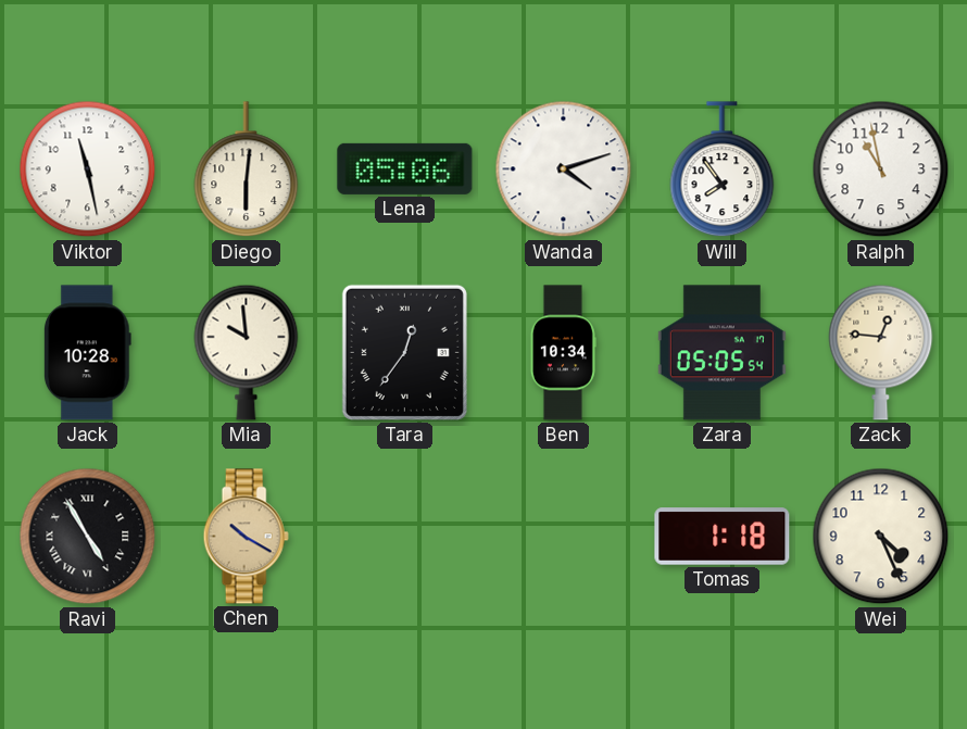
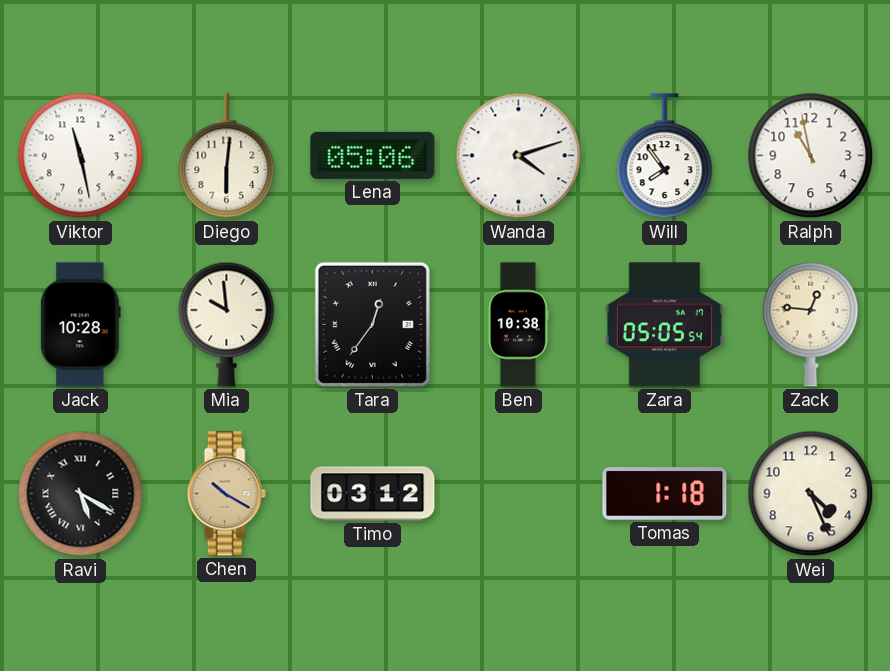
Ben: 10:34 -> 10:38 (518, 325)
Ravi: 4:55 -> 5:20 (81, 494)
Timo: none -> 03:12 (373, 494)
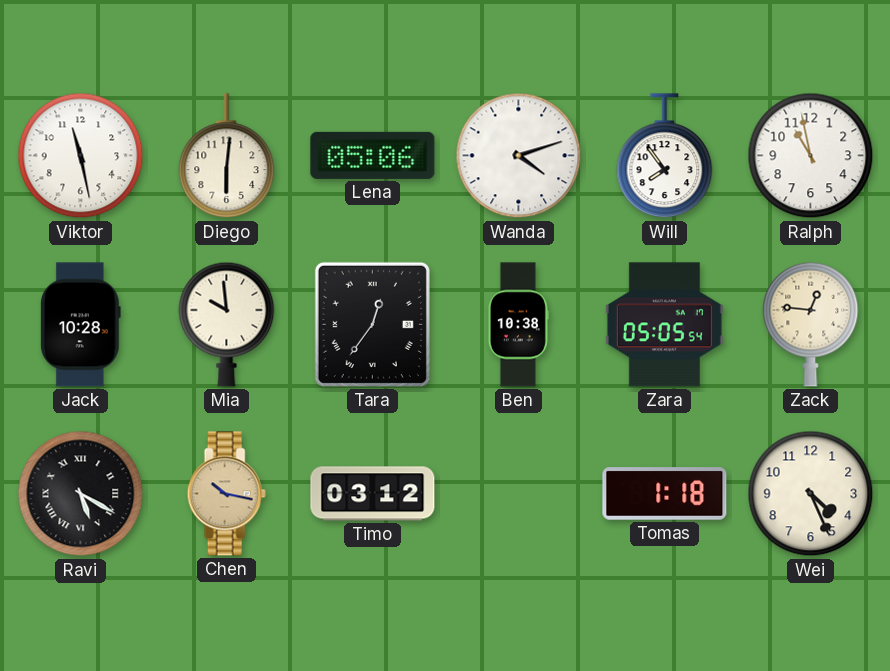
Chen: 10:20 -> 10:17 (226, 494)
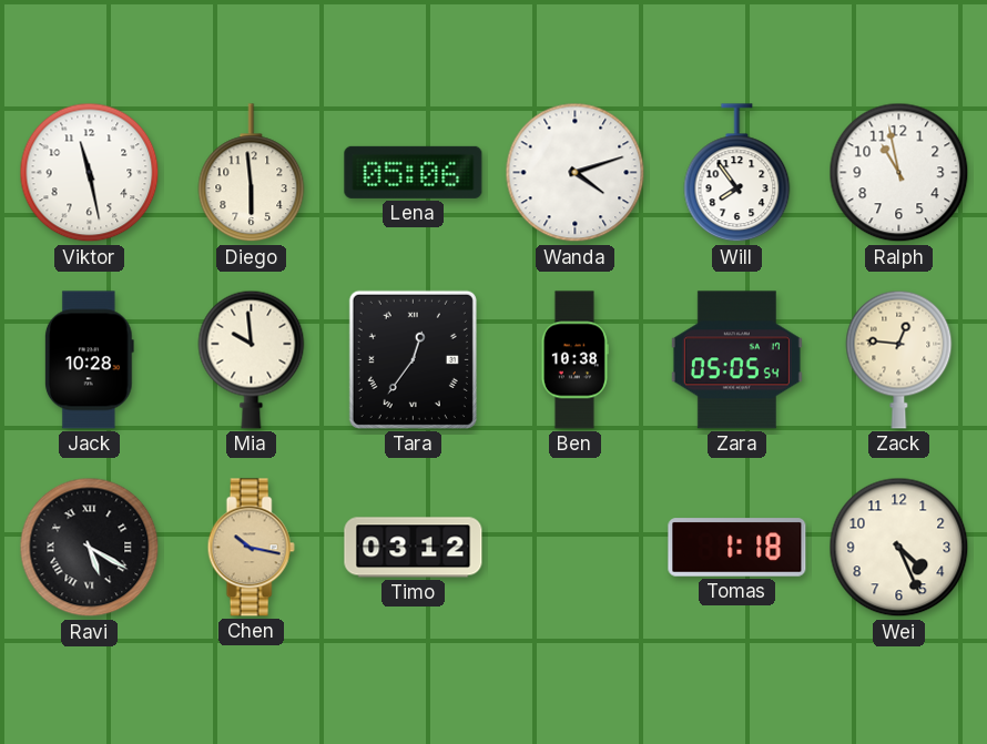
Diego: 6:01 -> 5:59 (252, 173)
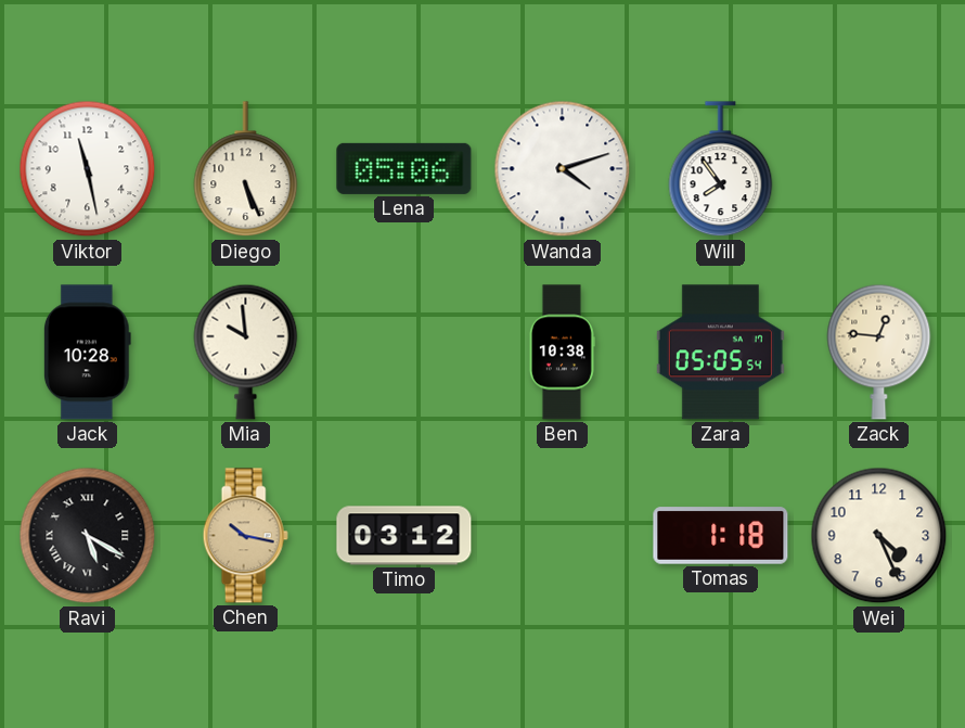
Diego: 5:59 -> 5:26 (246, 169)
Ralph: 10:58 -> none (899, 173)
Tara: 12:36 -> none (413, 359)
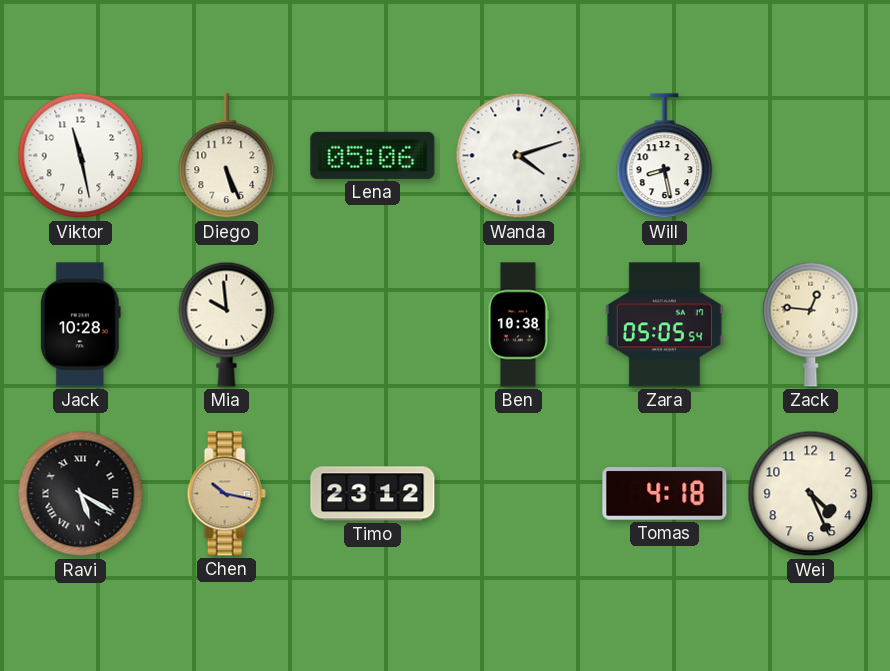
Will: 7:54 -> 8:28 (665, 156)
Timo: 03:12 -> 23:12 (373, 494)
Tomas: 1:18 -> 4:18 (665, 494)
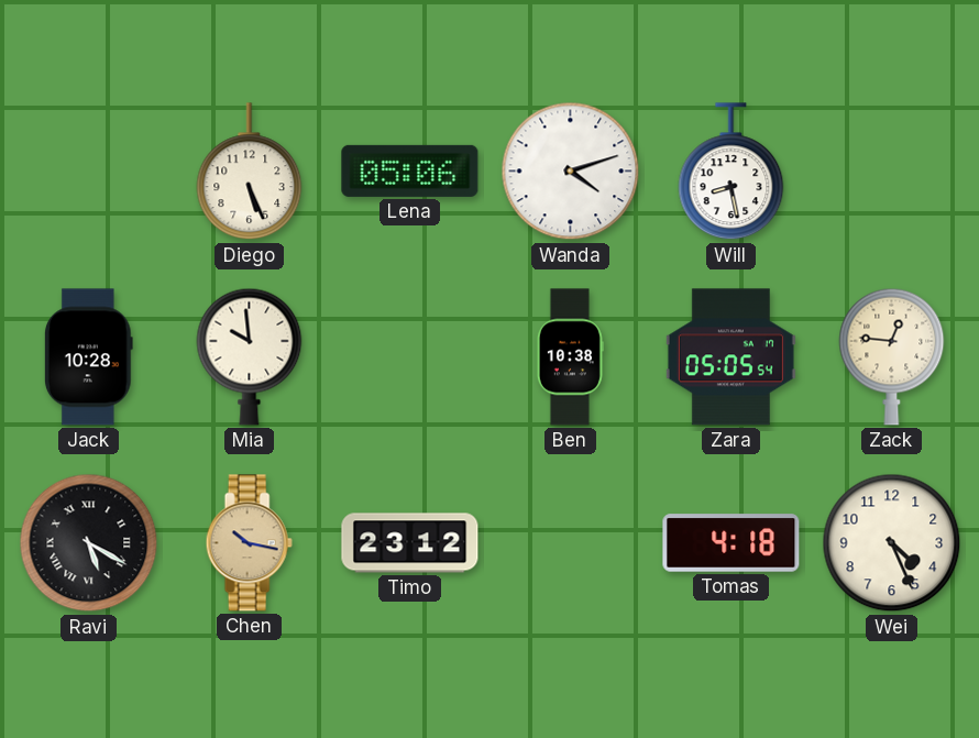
Viktor: 11:28 -> none (81, 156)
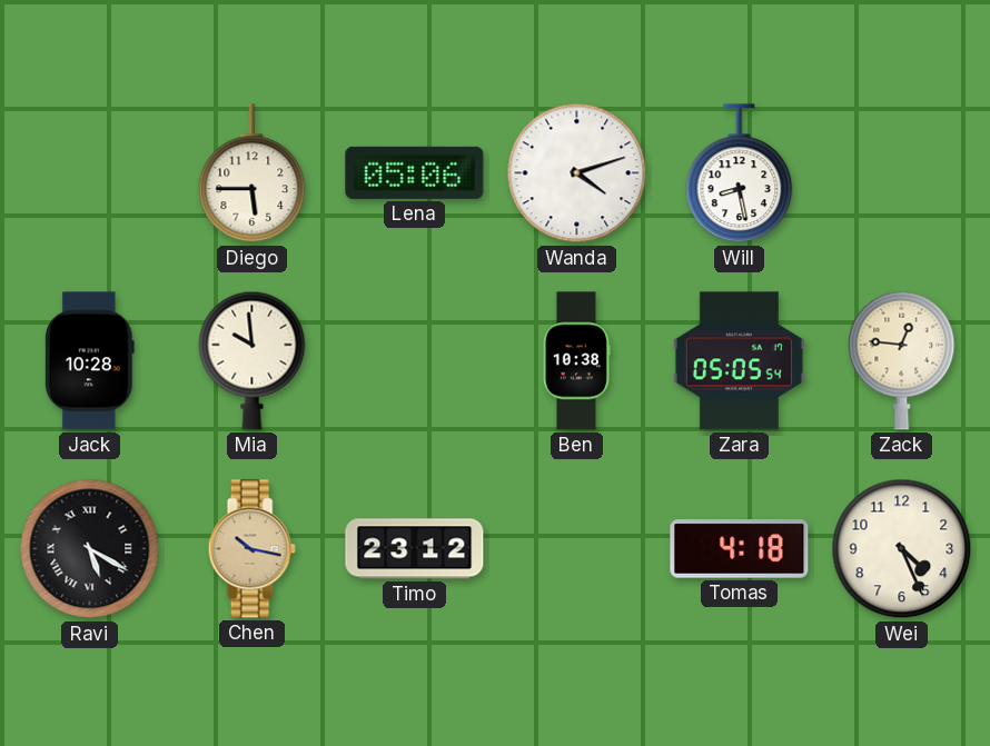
Diego: 5:26 -> 5:45 (253, 173)
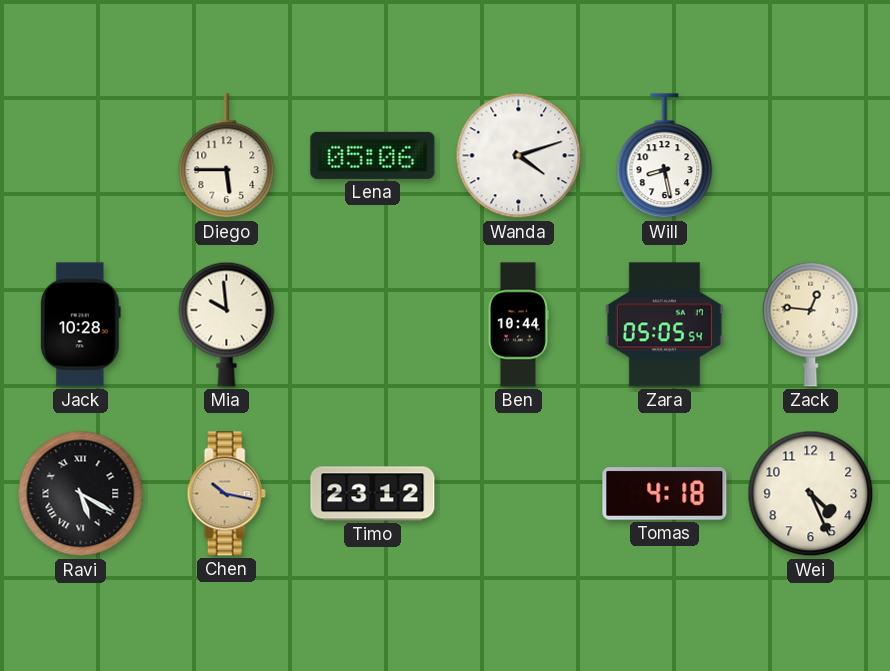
Ben: 10:38 -> 10:44 (518, 325)
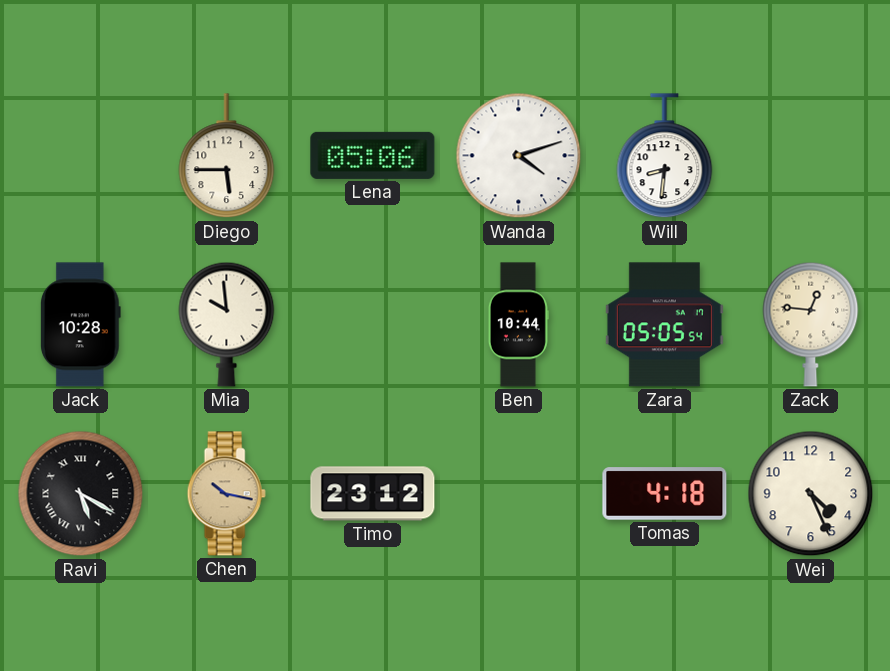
Will: 8:28 -> 8:31 (665, 156)
